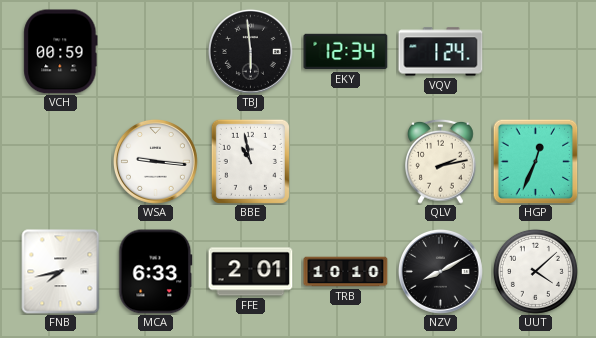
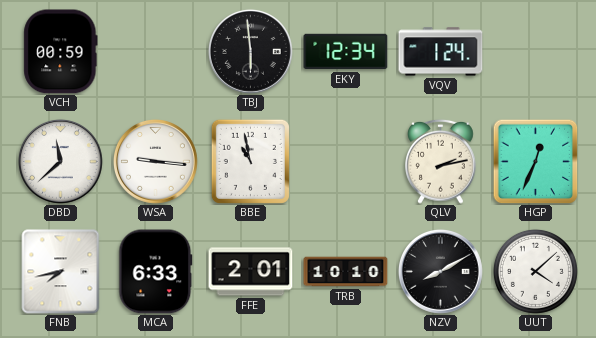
DBD: none -> 11:38 (60, 161)
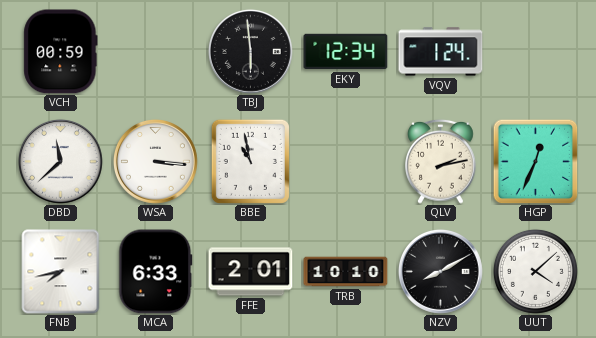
WSA: 9:16 -> 3:16 (155, 161)
